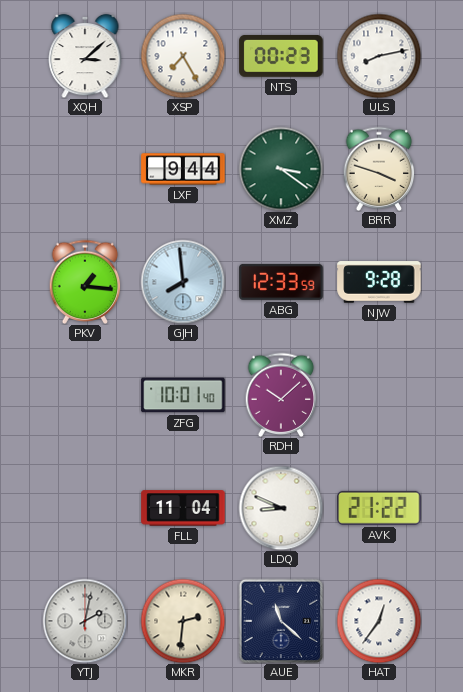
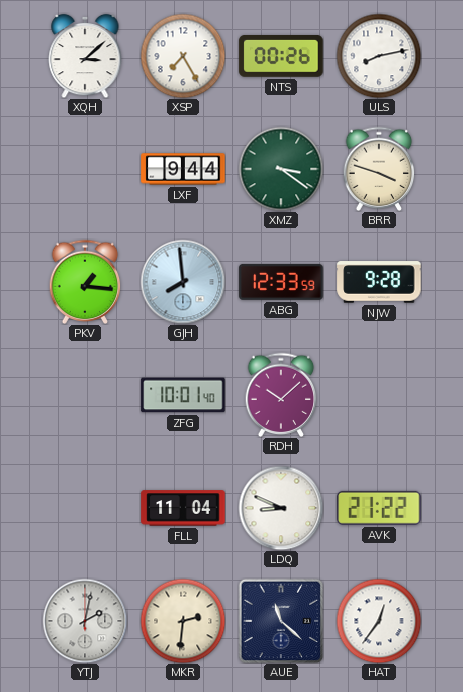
NTS: 00:23 -> 00:26 (281, 57)
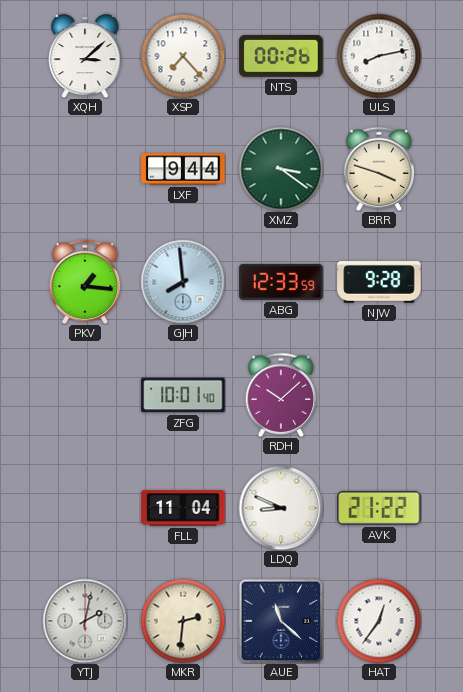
XSP: 7:25 -> 7:23 (183, 56)
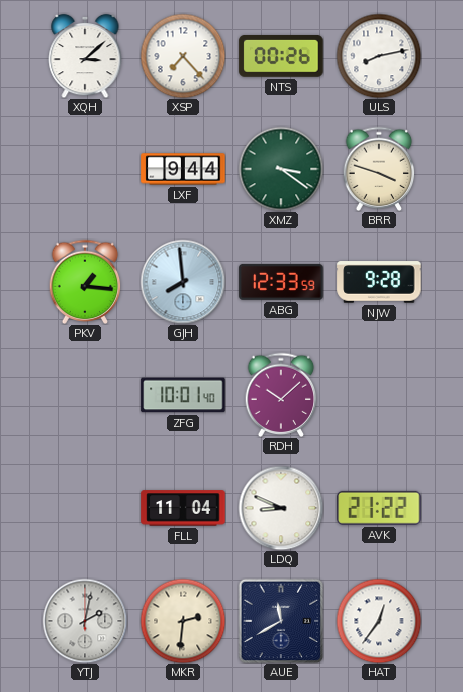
AUE: 11:22 -> 11:40 (281, 621)
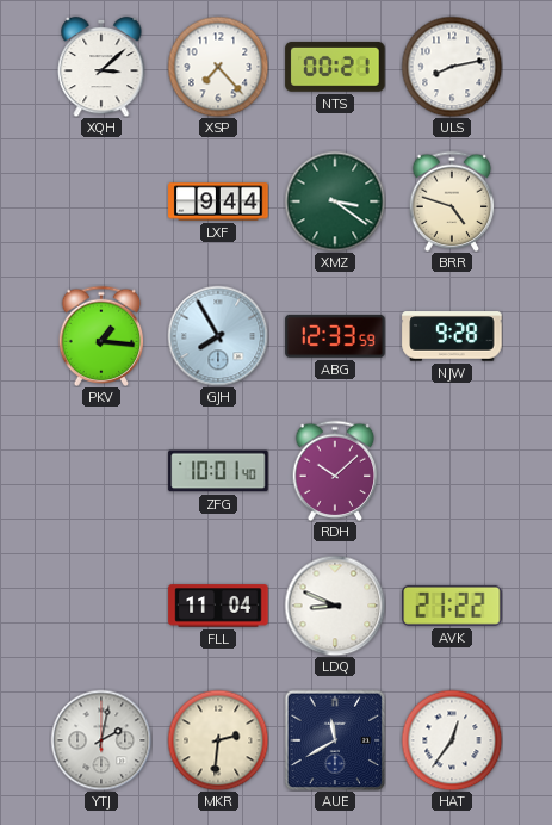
NTS: 00:26 -> 00:21 (335, 68)
BRR: 3:48 -> 4:48 (452, 201)
GJH: 7:59 -> 7:55 (218, 336)
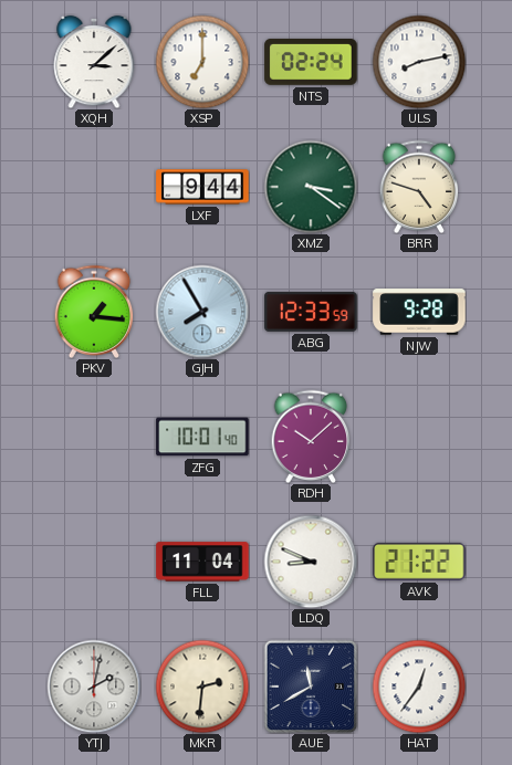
XSP: 7:23 -> 7:00 (202, 62)
NTS: 00:21 -> 02:24 (311, 63)
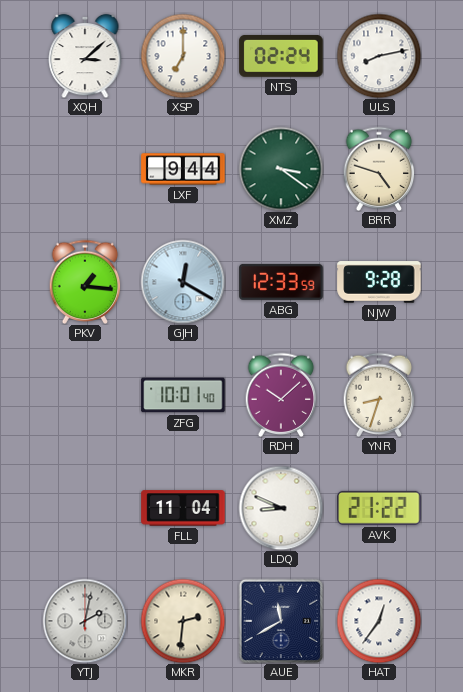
GJH: 7:55 -> 12:20 (183, 282)
YNR: none -> 8:33 (379, 395)
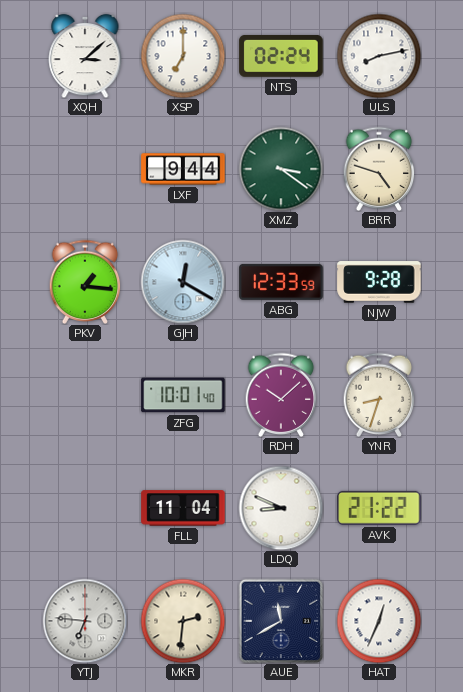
YTJ: 2:02 -> 6:46 (85, 621)
HAT: 12:36 -> 12:34 (379, 621)
